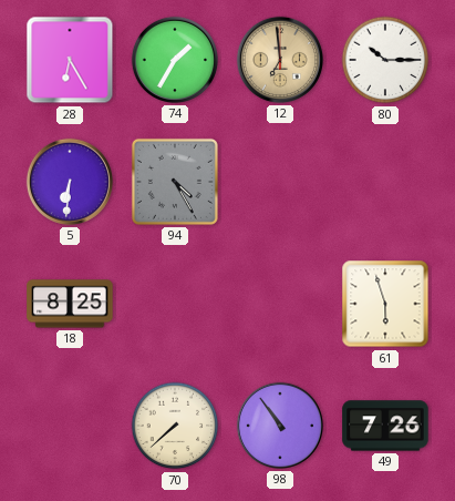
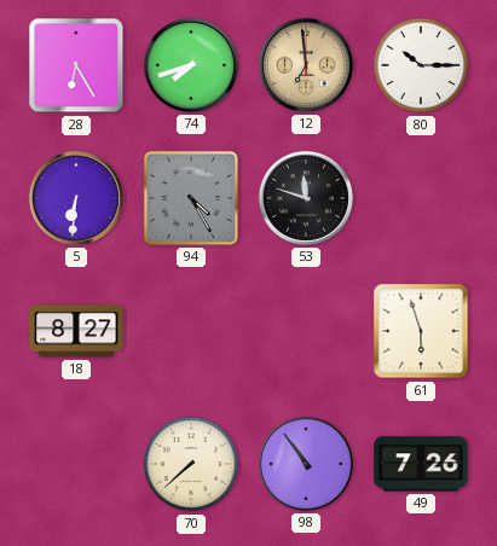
74: 1:35 -> 7:42 (191, 65)
53: none -> 11:48 (306, 198)
18: 8:25 -> 8:27 (76, 331)
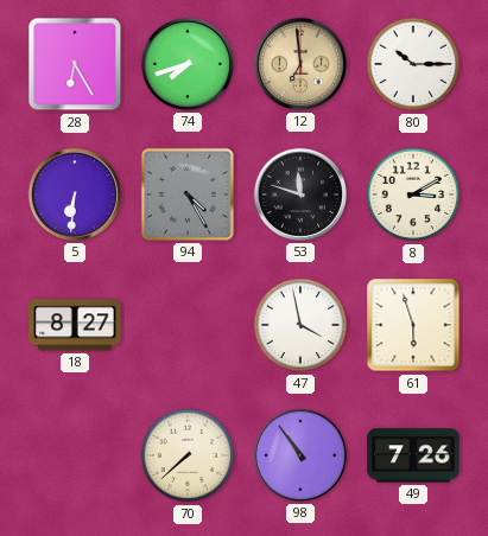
8: none -> 3:10 (413, 194)
47: none -> 3:58 (300, 325)
